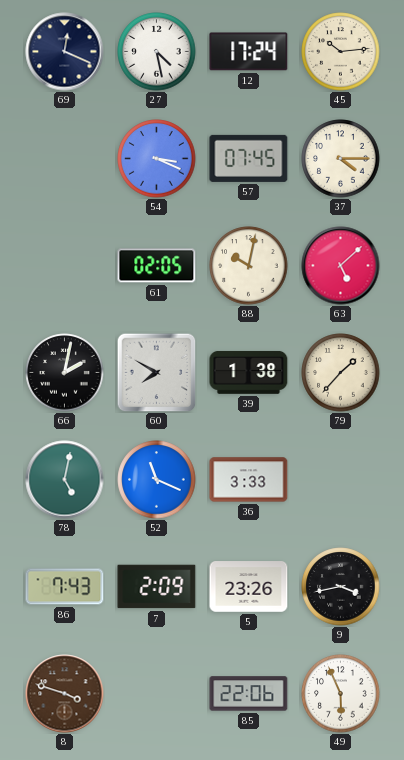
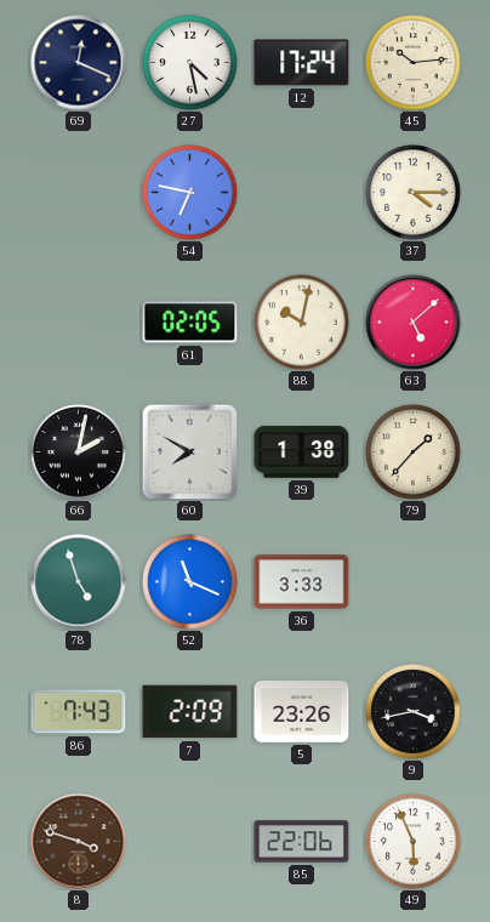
54: 3:19 -> 6:47 (190, 193)
57: 07:45 -> none (249, 158)
78: 5:02 -> 4:57 (79, 582)
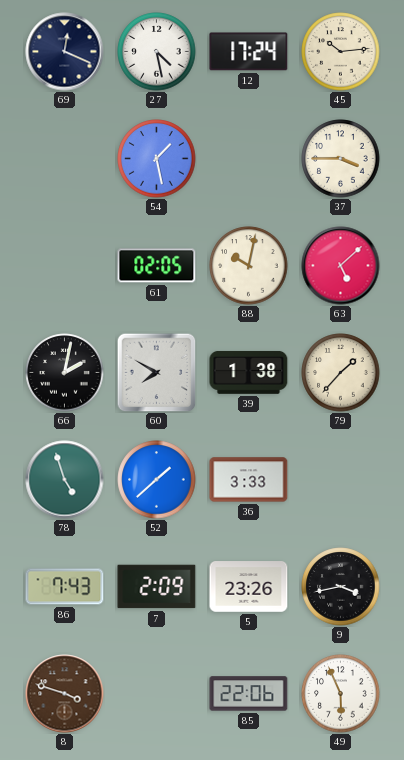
54: 6:47 -> 1:28 (157, 159)
37: 4:15 -> 3:45 (341, 159)
52: 11:19 -> 1:38 (157, 480)
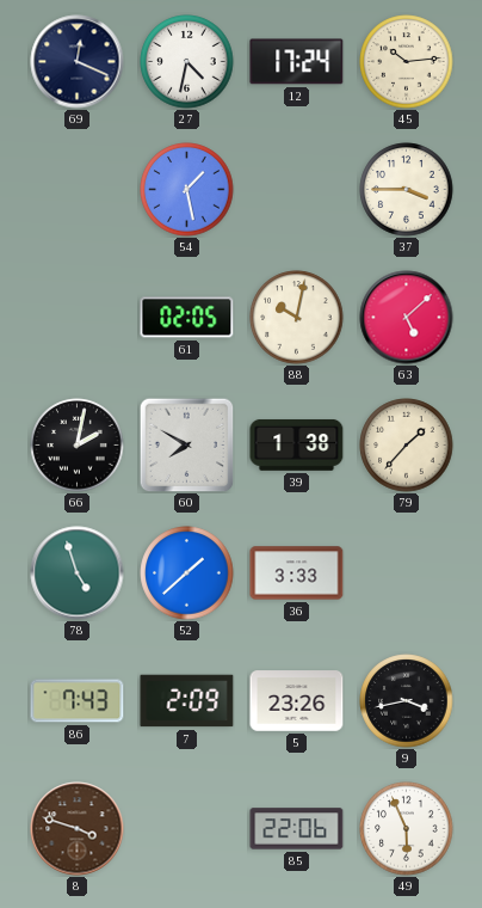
27: 4:28 -> 4:32 (187, 62)
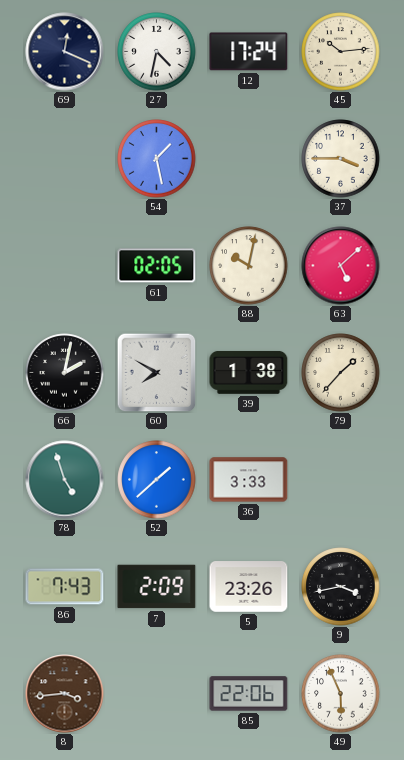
8: 3:48 -> 3:44 (65, 694)
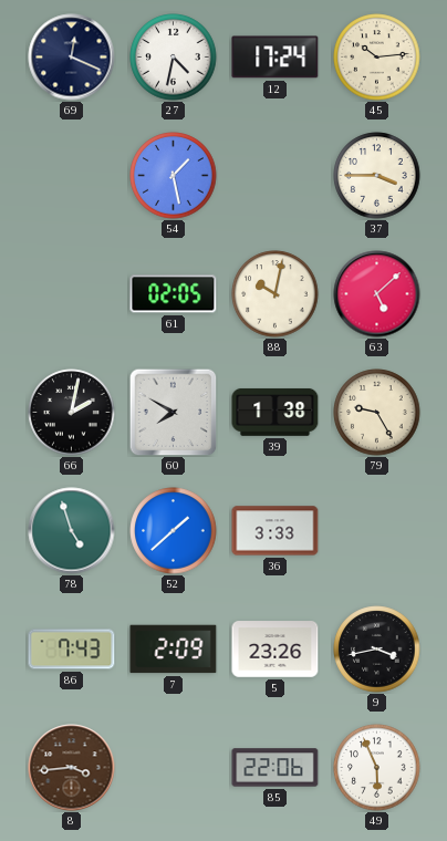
79: 1:37 -> 9:25 (377, 413)
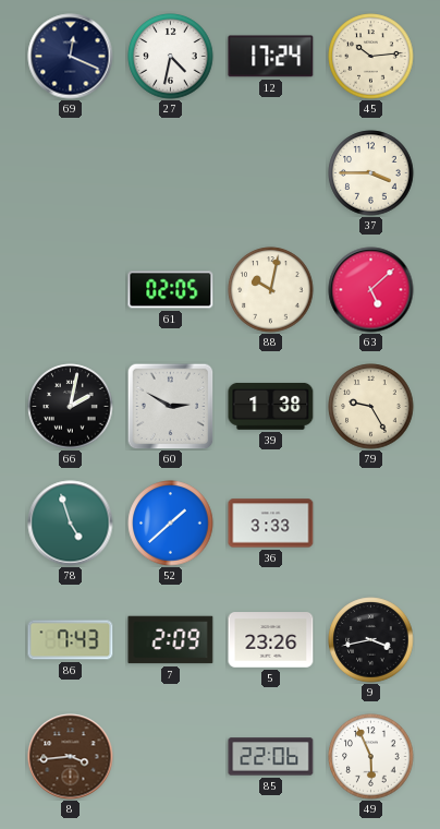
54: 1:28 -> none (174, 176)
60: 7:50 -> 2:50 (170, 406)
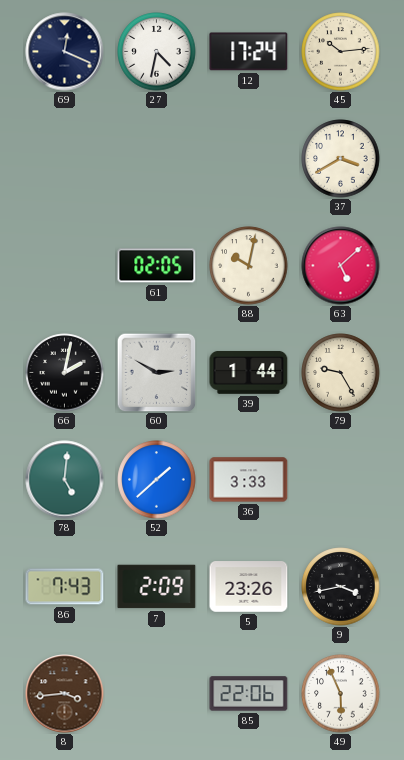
37: 3:45 -> 3:40 (341, 159)
39: 1:38 -> 1:44 (249, 373)
78: 4:57 -> 5:01 (65, 480)
